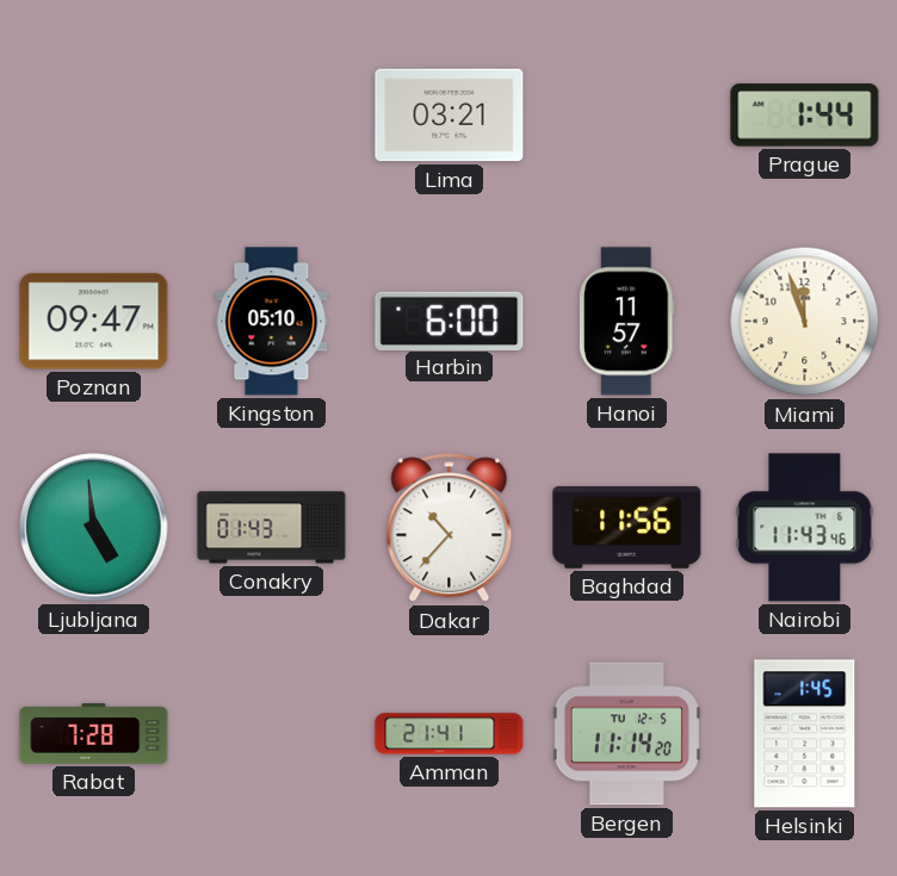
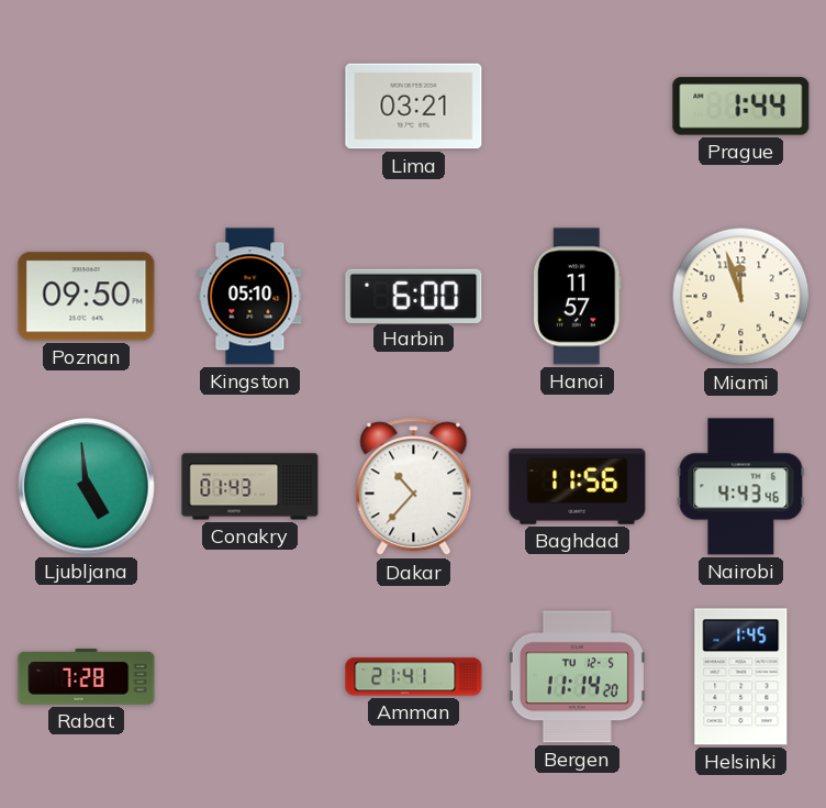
Poznan: 09:47 -> 09:50 (87, 297)
Nairobi: 11:43 -> 4:43 (741, 487)
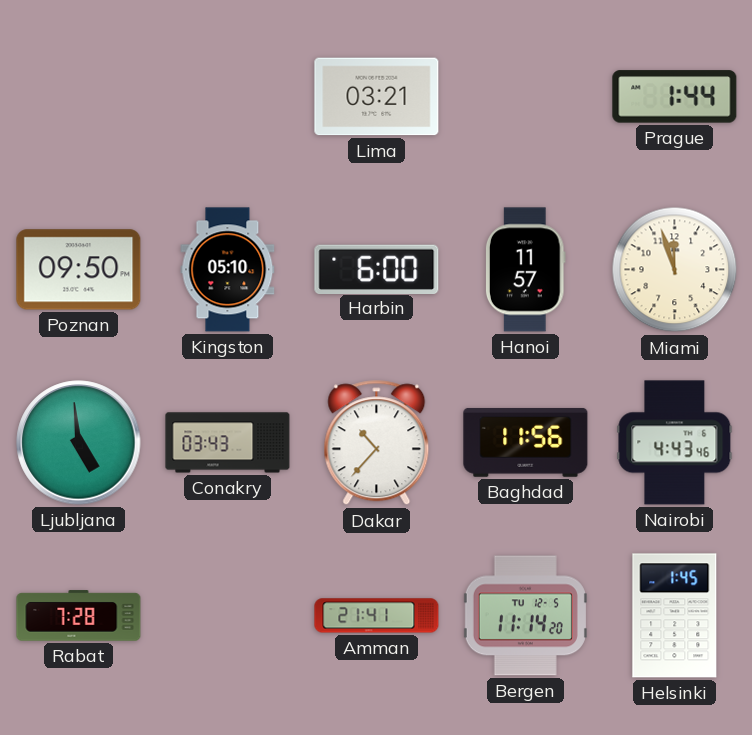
Conakry: 01:43 -> 03:43 (228, 443)
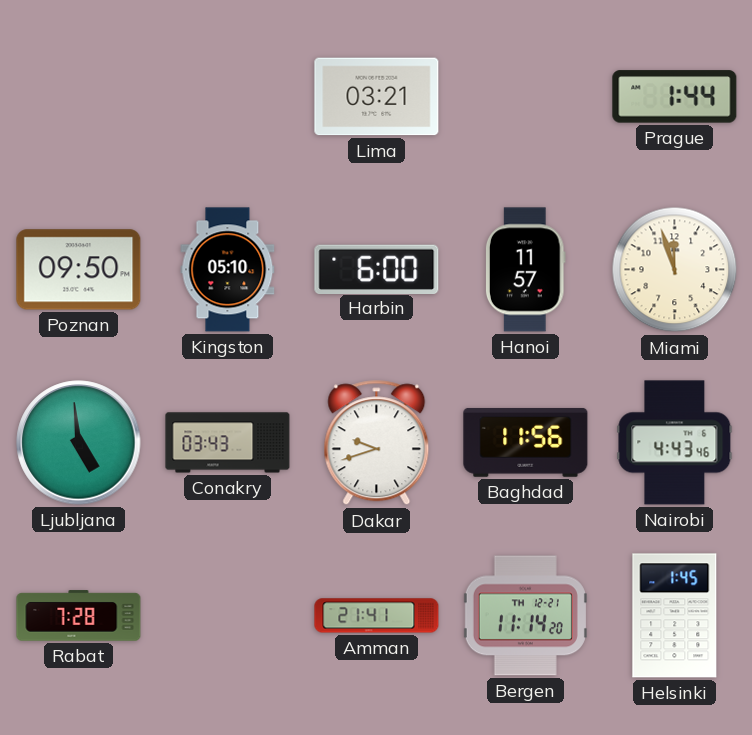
Dakar: 10:37 -> 9:42 (377, 443)
Bergen date: TU 12-5 -> TH 12-21 (525, 616)
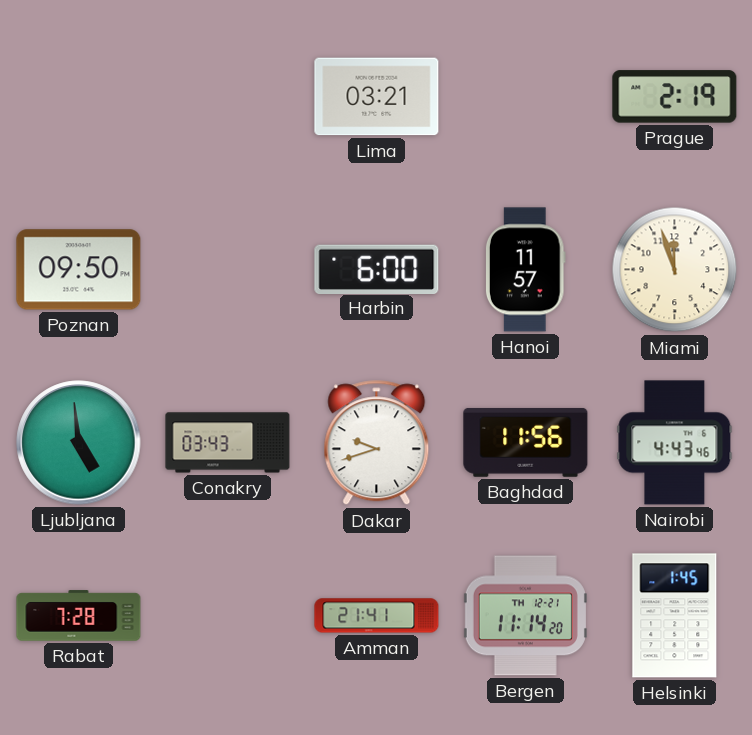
Prague: 1:44 -> 2:19 (675, 97)
Kingston: 05:10 -> none (228, 270)
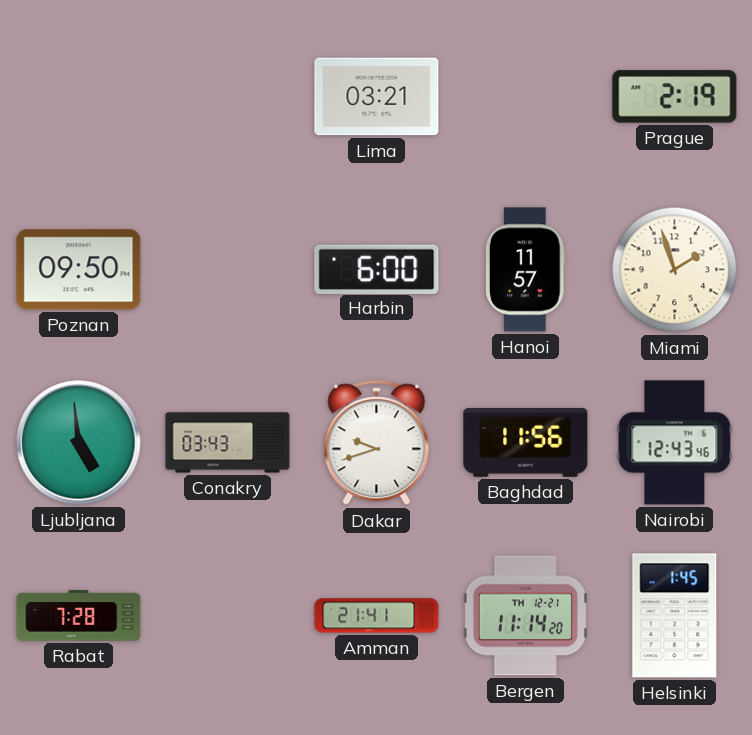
Miami: 11:57 -> 1:57 (675, 270)
Nairobi: 4:43 -> 12:43 (675, 443)
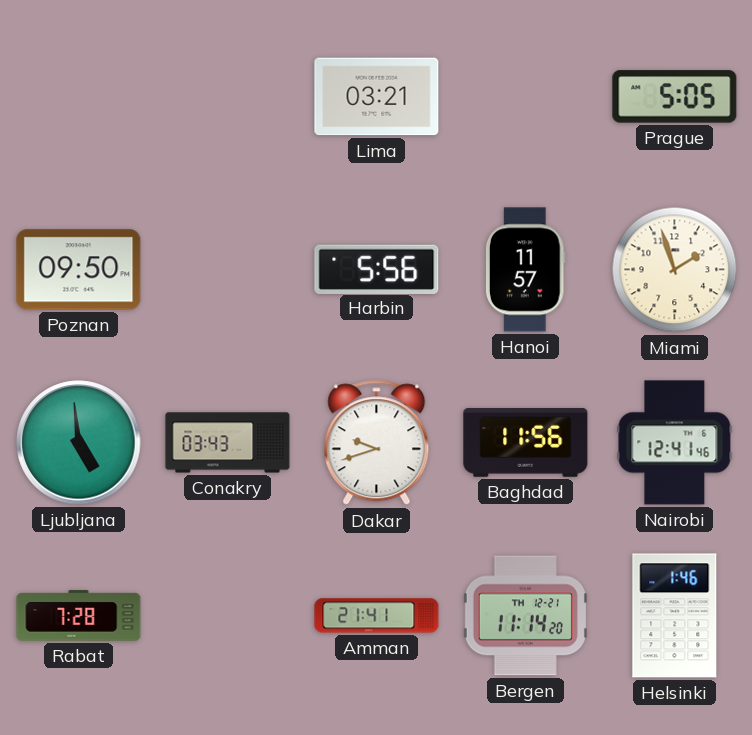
Prague: 2:19 -> 5:05 (675, 97)
Harbin: 6:00 -> 5:56 (377, 269)
Nairobi: 12:43 -> 12:41 (675, 443)
Helsinki: 1:45 -> 1:46 (675, 616)
